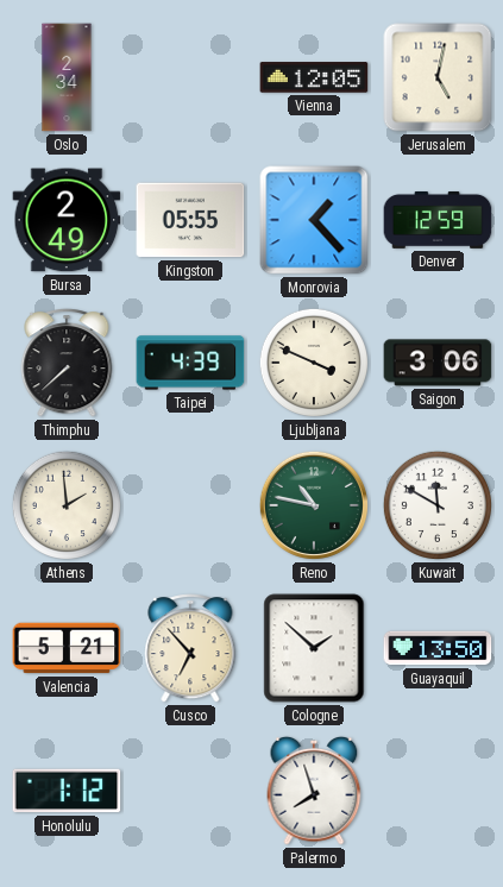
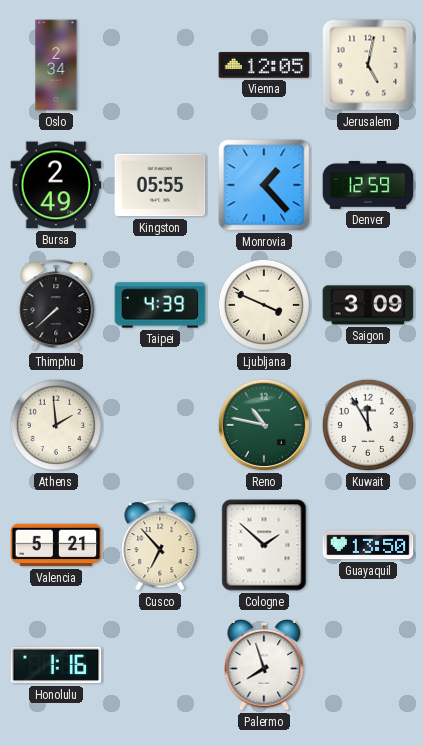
Saigon: 3:06 -> 3:09 (368, 305)
Kuwait: 11:50 -> 11:55 (368, 425)
Honolulu: 1:12 -> 1:16 (56, 665)
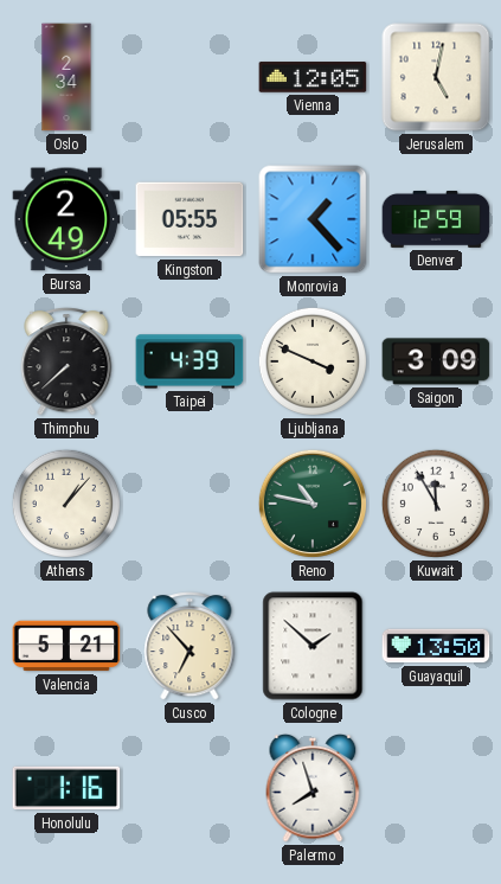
Athens: 1:59 -> 1:07 (66, 504)
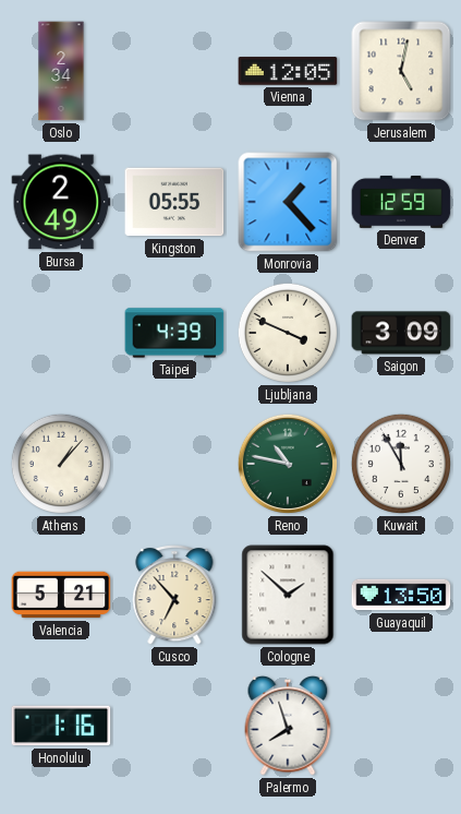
Thimphu: 7:38 -> none (66, 361)
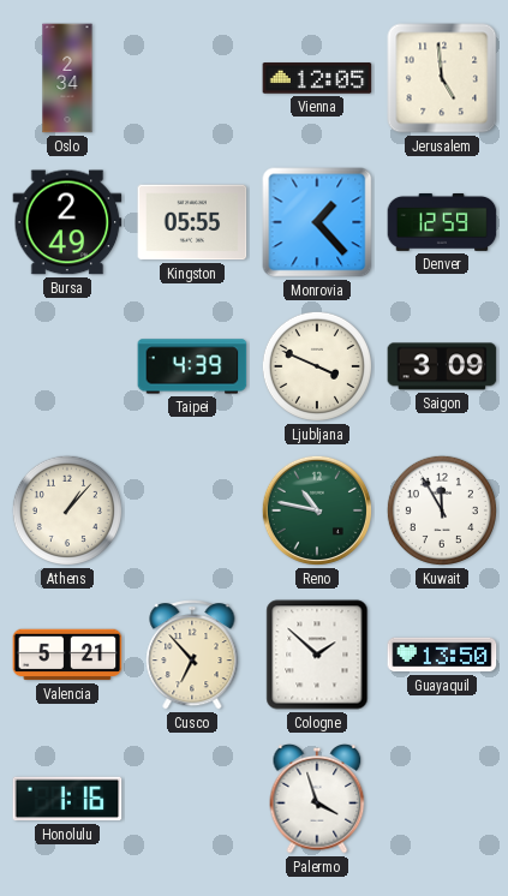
Jerusalem: 5:02 -> 4:59 (442, 78)
Palermo: 7:57 -> 3:57 (317, 799)
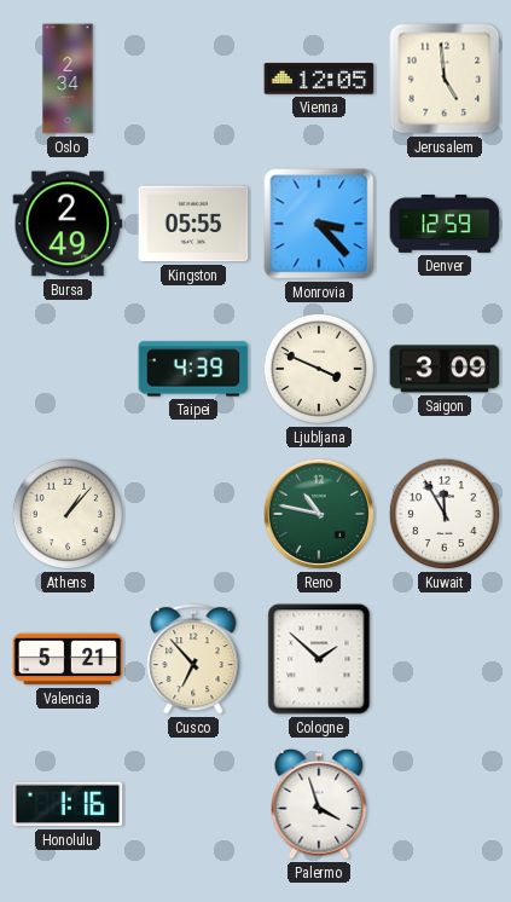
Monrovia: 1:23 -> 3:23 (319, 224)
Guayaquil: 13:50 -> none (442, 655)
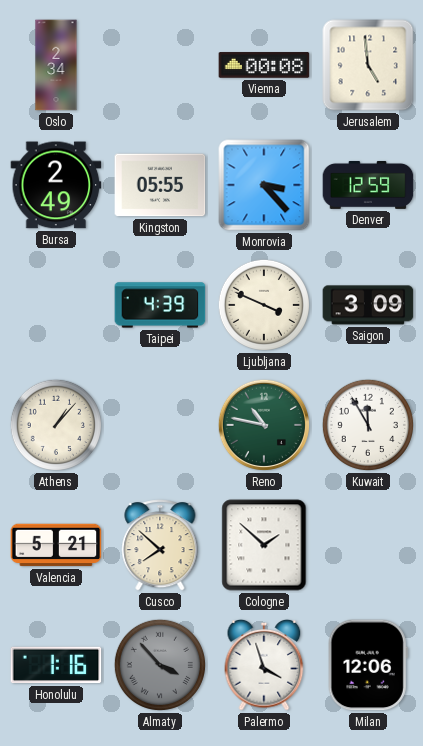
Vienna: 12:05 -> 00:08 (264, 65)
Cusco: 6:53 -> 7:52 (160, 545)
Almaty: none -> 3:53 (160, 665)
Milan: none -> 12:06 (368, 665)
